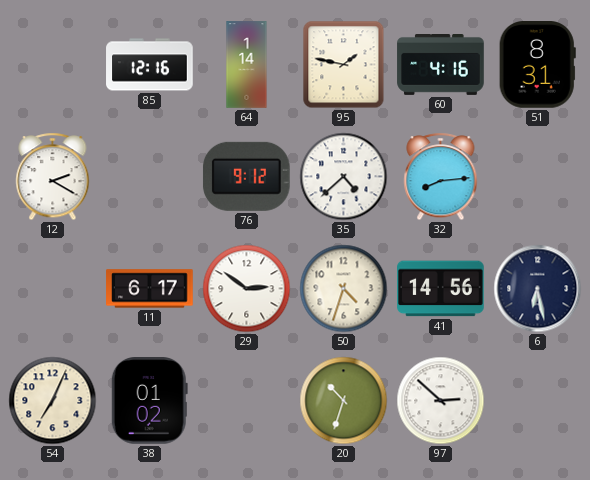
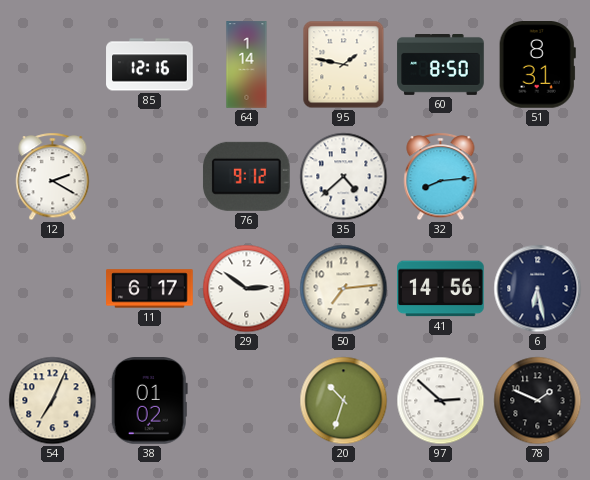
60: 4:16 -> 8:50 (441, 65)
50: 4:33 -> 7:14 (344, 289)
78: none -> 1:49 (538, 401)
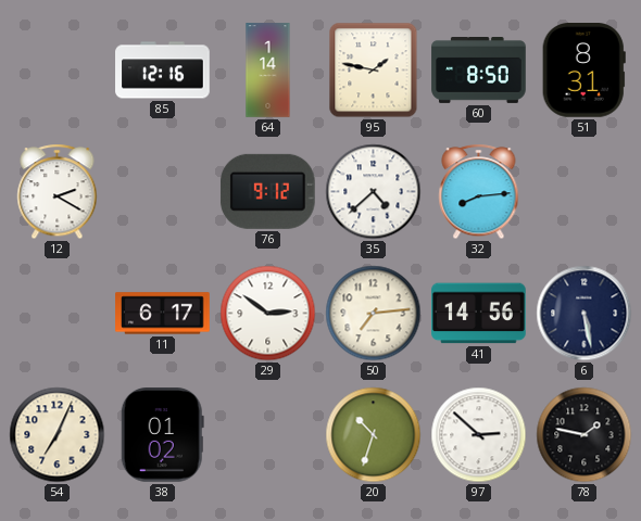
6: 6:28 -> 5:28 (585, 314)
78: 1:49 -> 1:47 (585, 435)
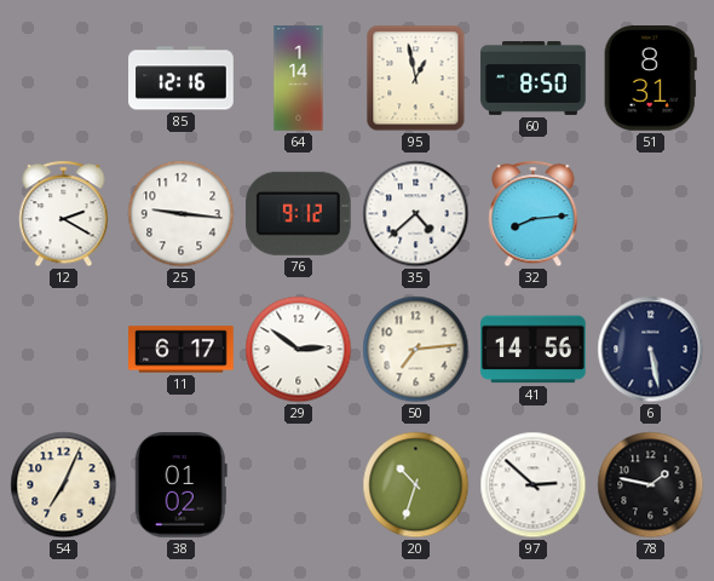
95: 1:47 -> 12:58 (416, 79)
25: none -> 9:16 (182, 214)
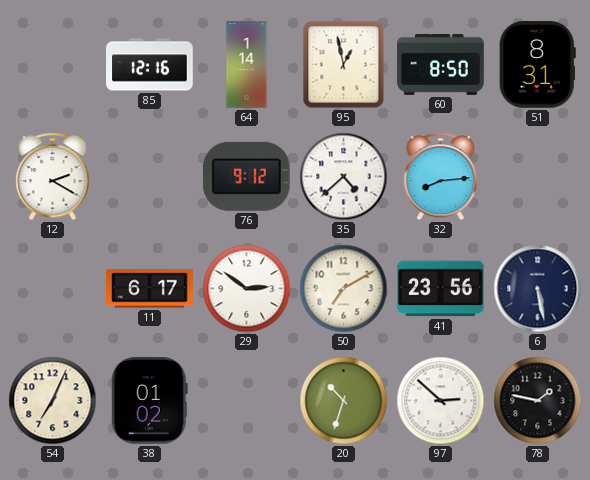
25: 9:16 -> none (182, 214)
50: 7:14 -> 7:10 (344, 289)
41: 14:56 -> 23:56 (441, 289)
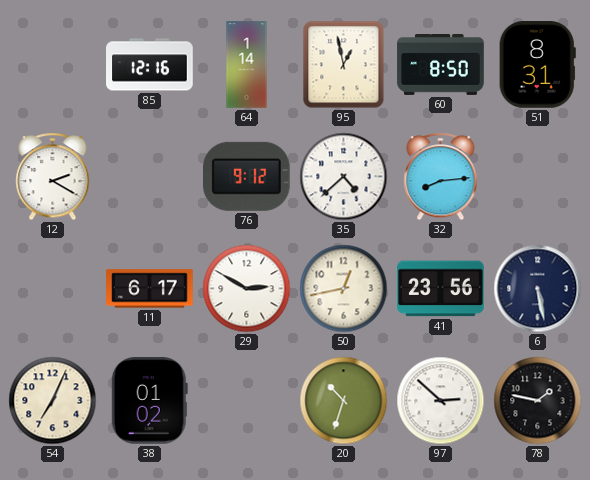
29: 2:51 -> 2:50 (247, 289)
50: 7:10 -> 12:43 (344, 289)
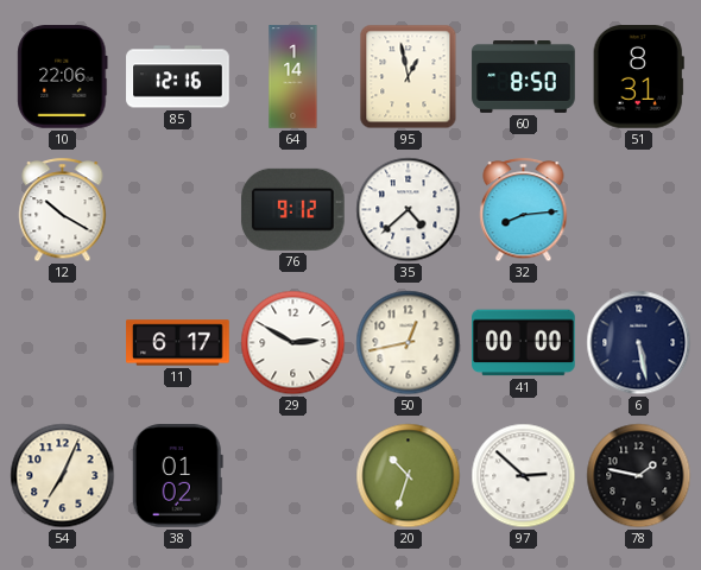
10: none -> 22:06 (63, 77)
12: 2:20 -> 10:20 (63, 210)
41: 23:56 -> 00:00 (524, 343)
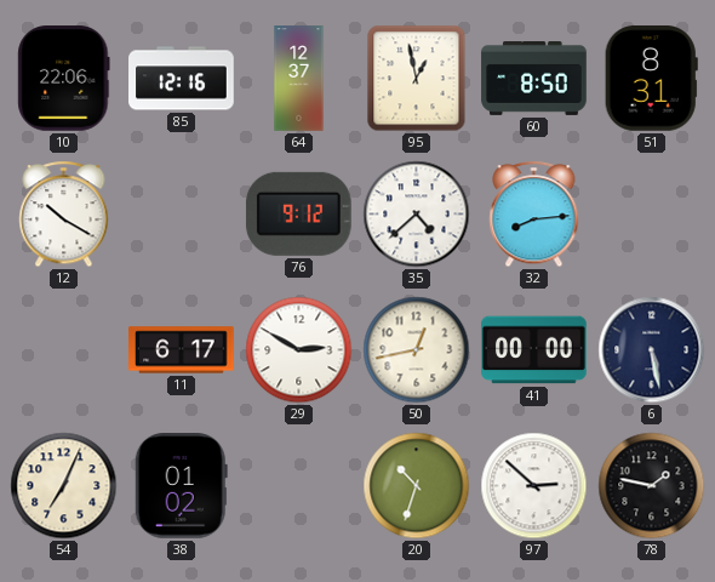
64: 1:14 -> 12:37 (299, 79)
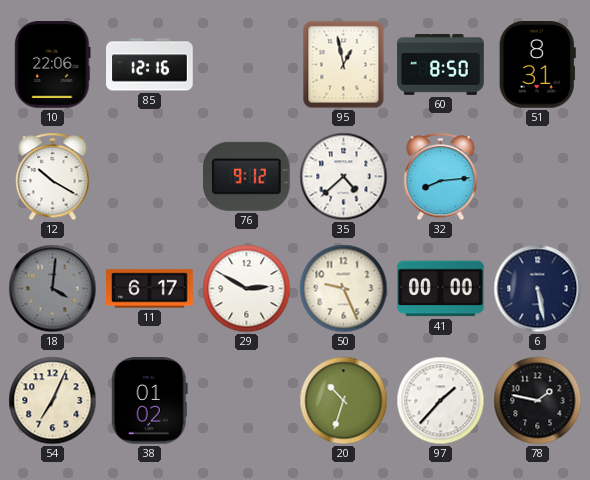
64: 12:37 -> none (299, 79)
18: none -> 4:01 (53, 289)
50: 12:43 -> 9:26 (344, 289)
97: 2:52 -> 1:37 (441, 401)
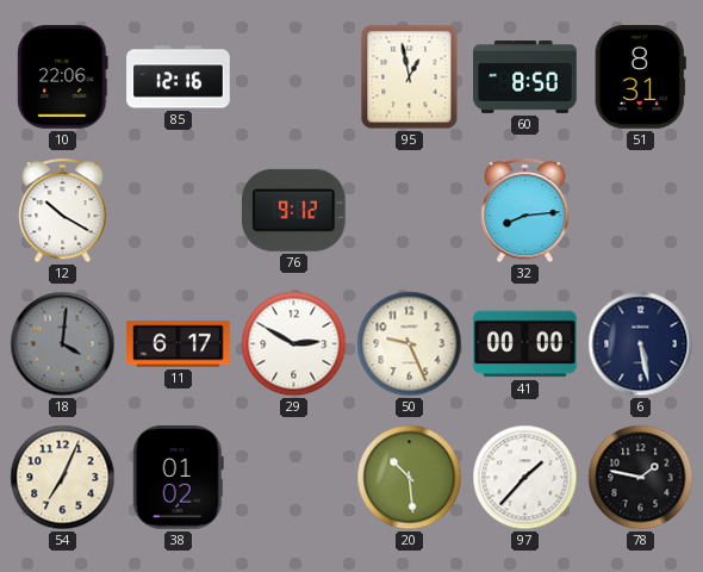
35: 4:38 -> none (344, 177)
20: 10:33 -> 10:29 (410, 478)
